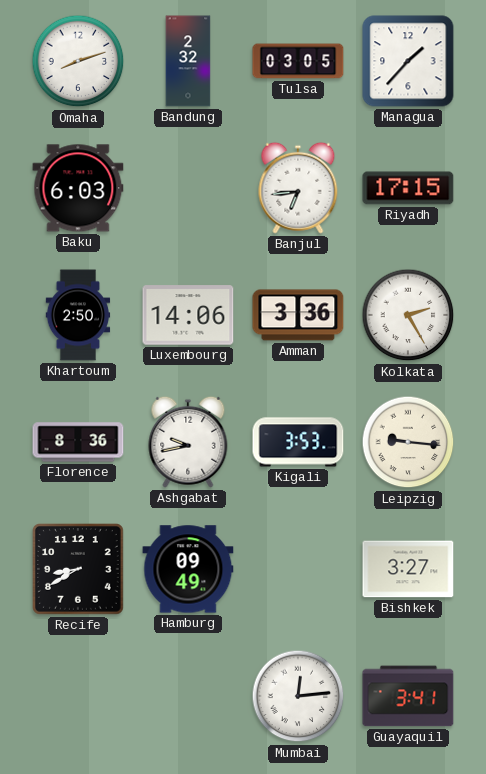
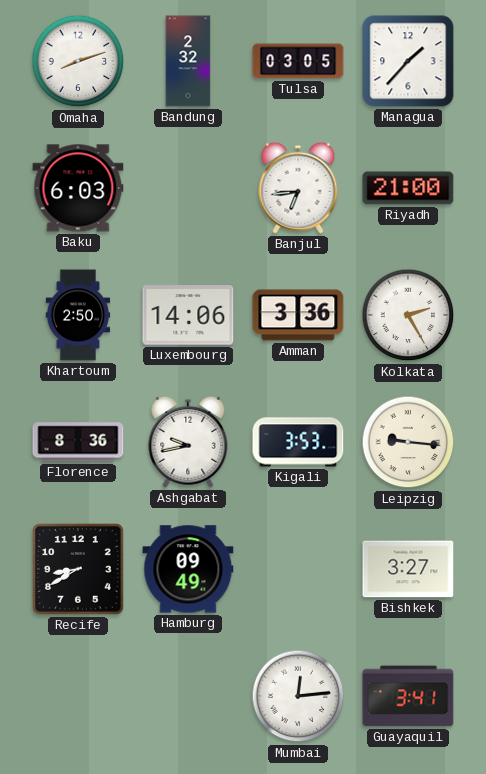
Riyadh: 17:15 -> 21:00 (408, 188)
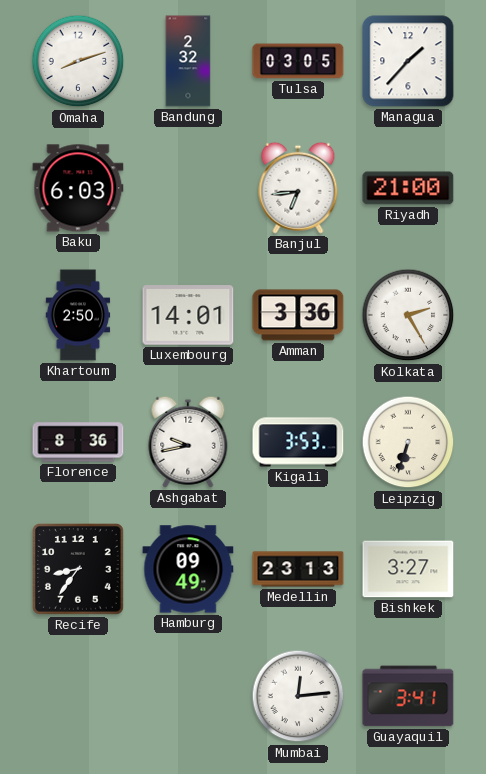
Luxembourg: 14:06 -> 14:01 (188, 315)
Leipzig: 9:16 -> 6:33 (408, 442)
Recife: 8:40 -> 8:36 (79, 570)
Medellin: none -> 23:13 (298, 569)
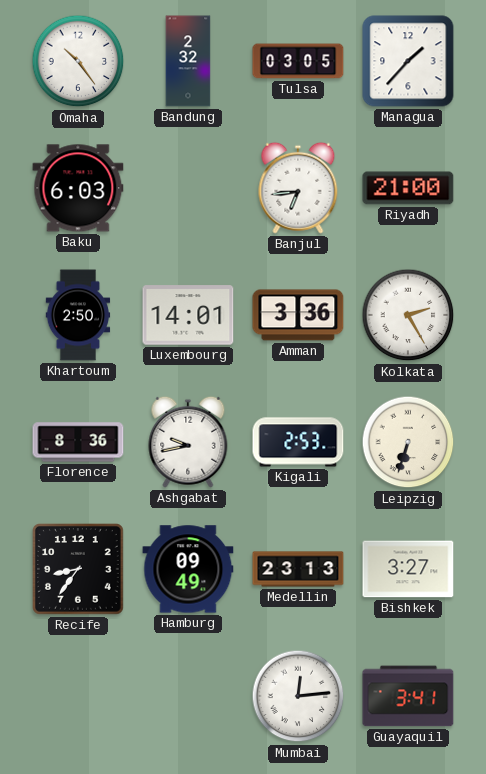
Omaha: 8:12 -> 10:24 (78, 61)
Kigali: 3:53 -> 2:53 (298, 442)
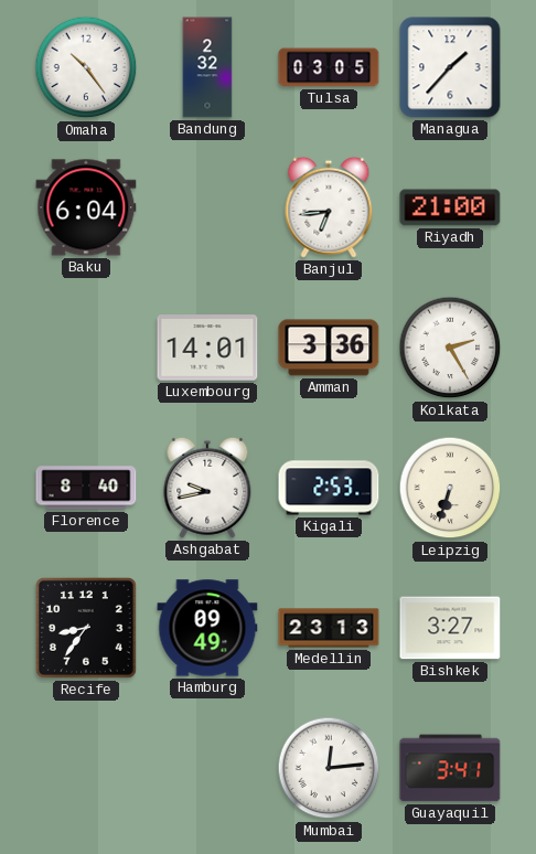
Baku: 6:03 -> 6:04 (86, 207)
Khartoum: 2:50 -> none (78, 315)
Florence: 8:36 -> 8:40 (86, 488)
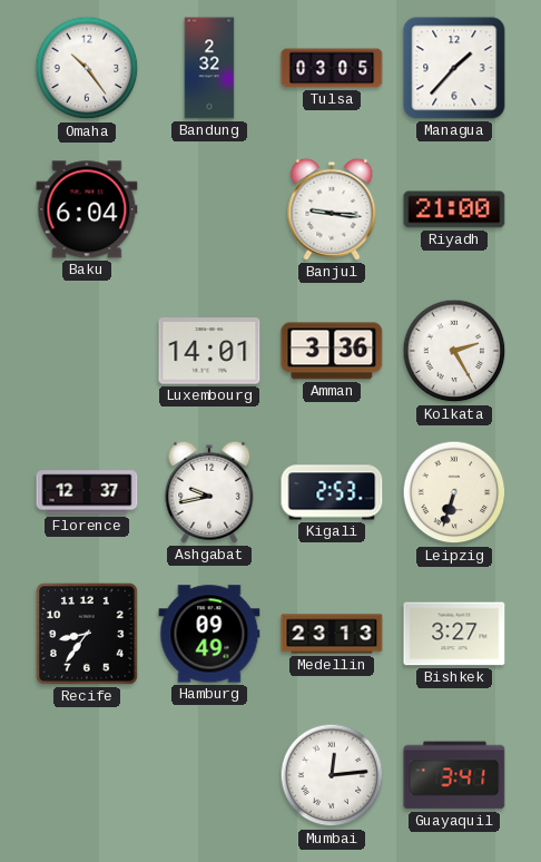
Banjul: 6:44 -> 9:16 (332, 209)
Florence: 8:40 -> 12:37 (87, 492)
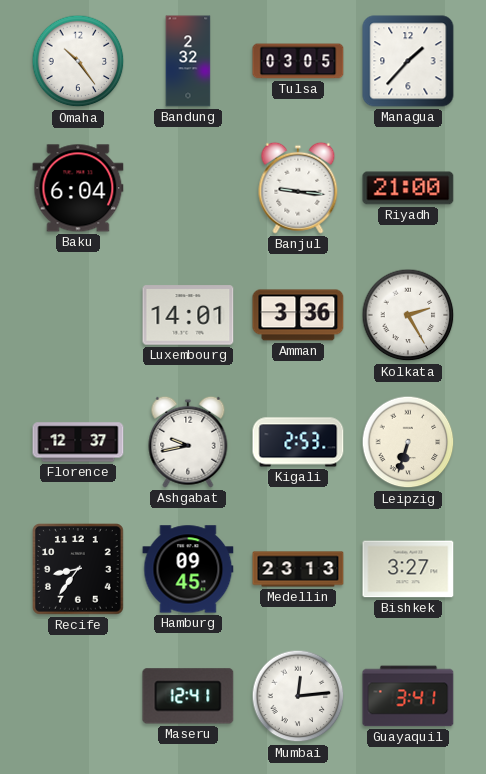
Hamburg: 09:49 -> 09:45 (188, 569)
Maseru: none -> 12:41 (188, 696)
